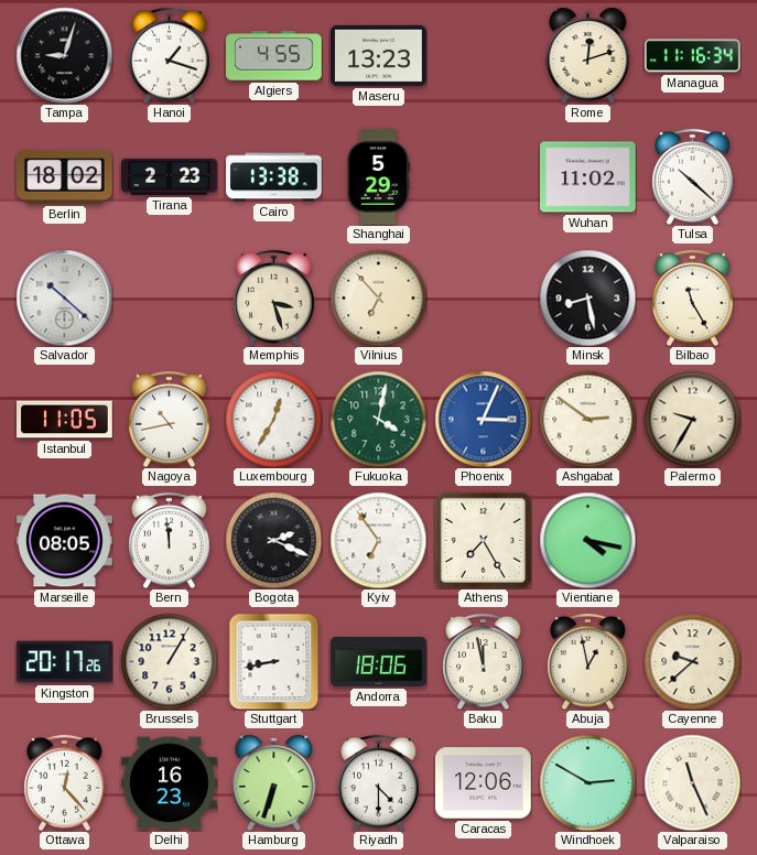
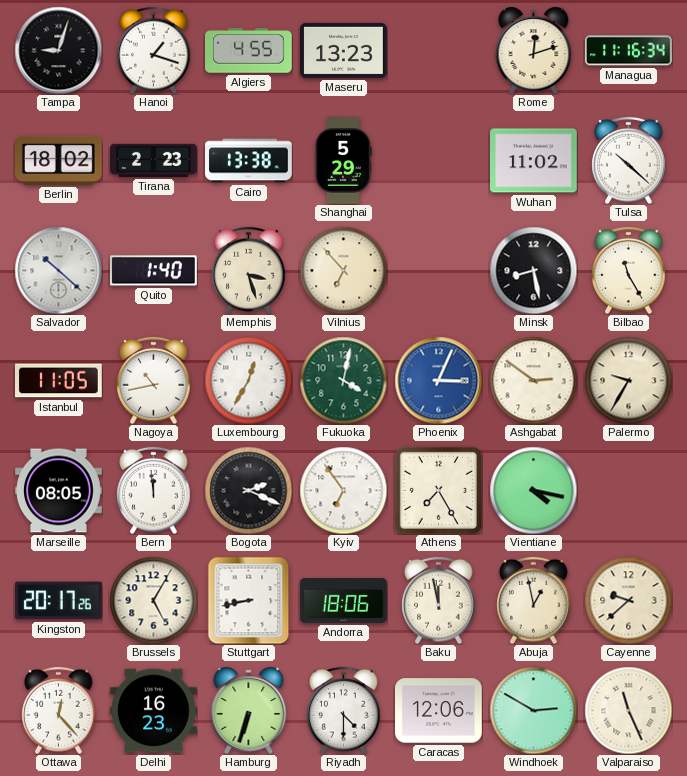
Quito: none -> 1:40 (154, 271)
Brussels: 1:05 -> 5:05 (153, 600)
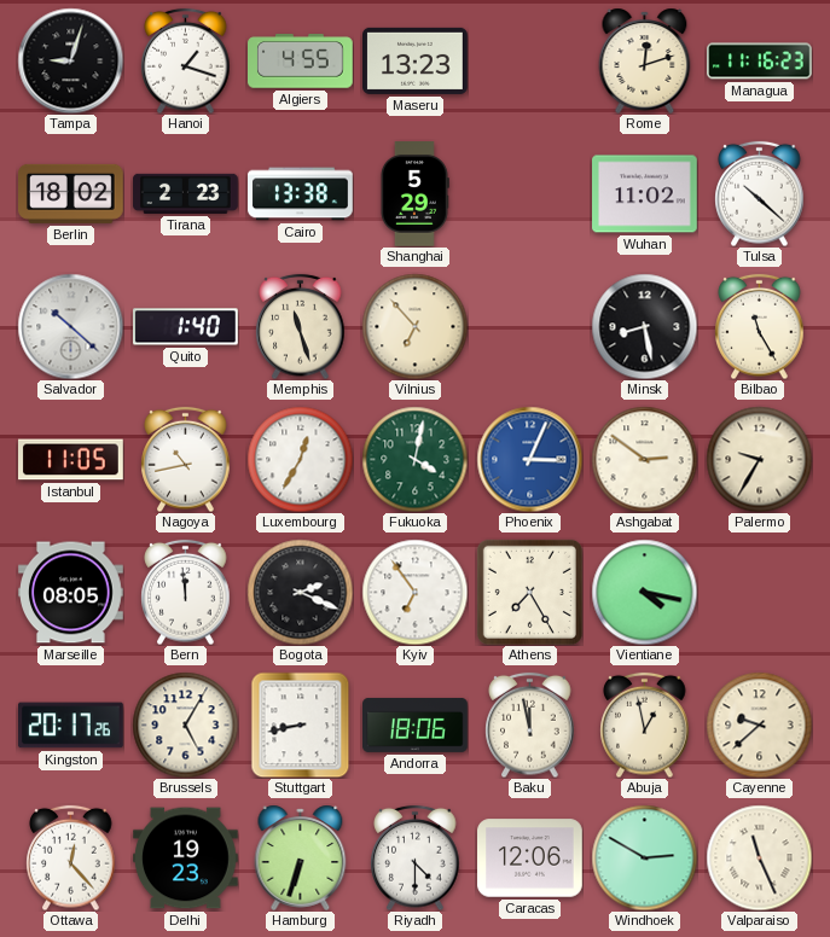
Managua: 11:16:34 -> 11:16:23 (760, 62)
Memphis: 3:27 -> 11:27 (301, 326)
Delhi: 16:23 -> 19:23 (186, 859)
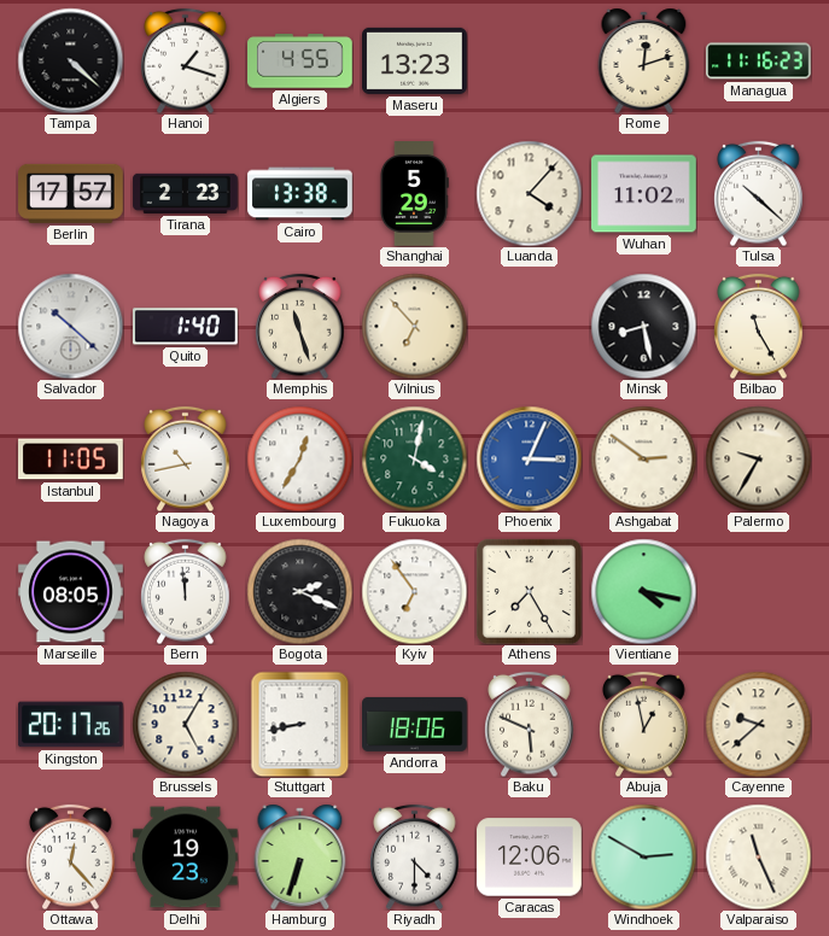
Tampa: 9:03 -> 4:22 (70, 60)
Berlin: 18:02 -> 17:57 (71, 193)
Luanda: none -> 4:07 (529, 193)
Baku: 11:58 -> 5:49 (530, 724)
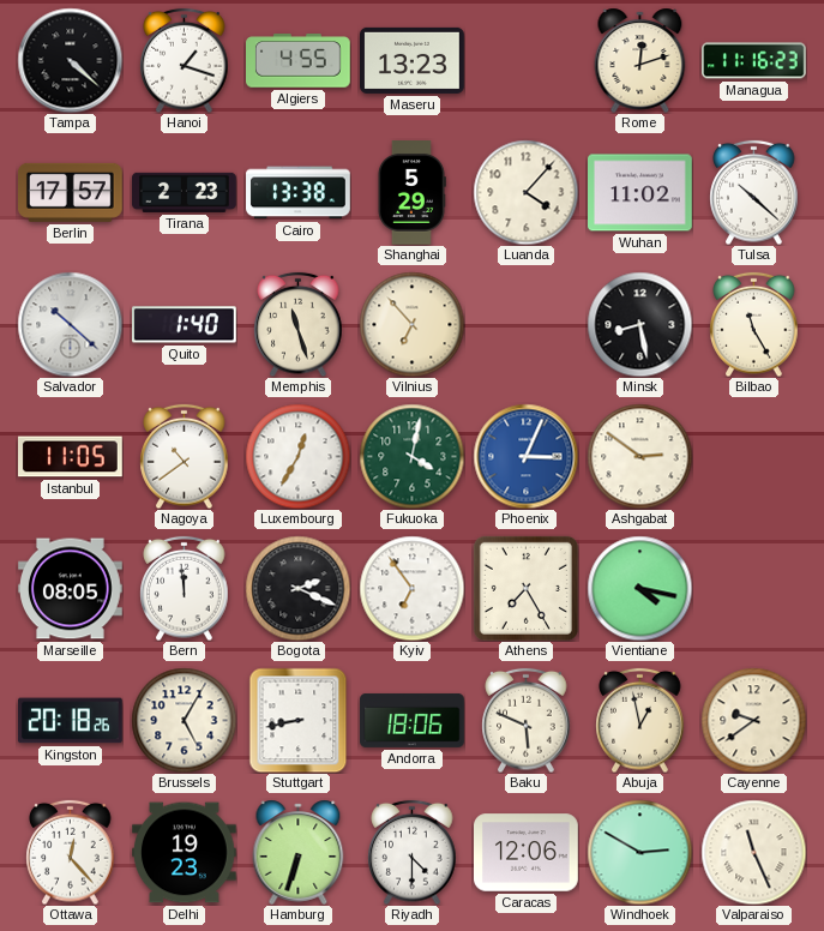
Nagoya: 10:43 -> 10:39 (185, 456)
Palermo: 9:35 -> none (758, 458)
Kingston: 20:17 -> 20:18 (71, 721)
Cayenne: 9:38 -> 9:39 (753, 720)
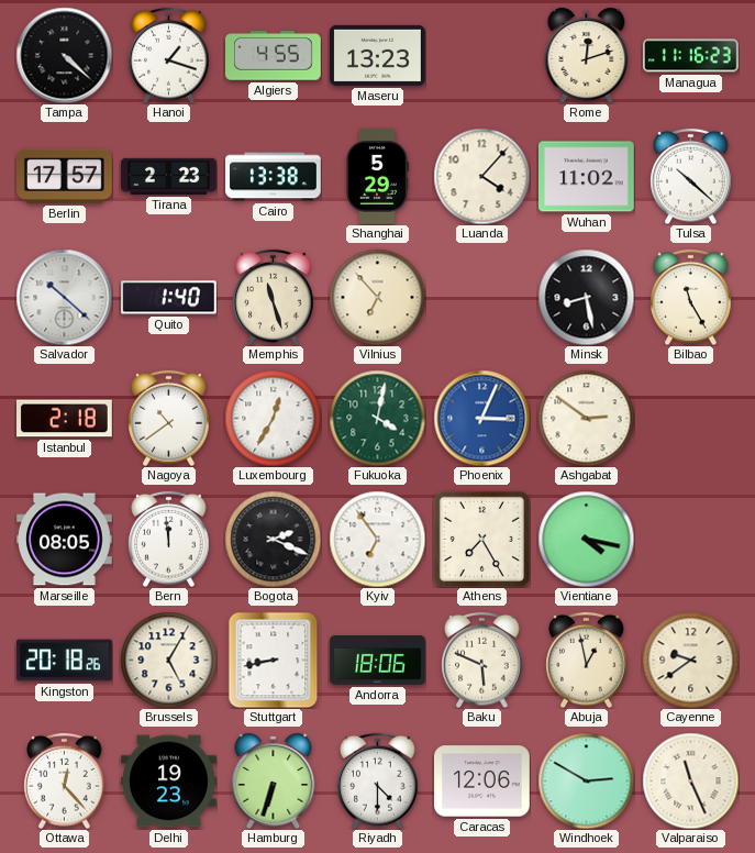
Istanbul: 11:05 -> 2:18 (65, 419)
